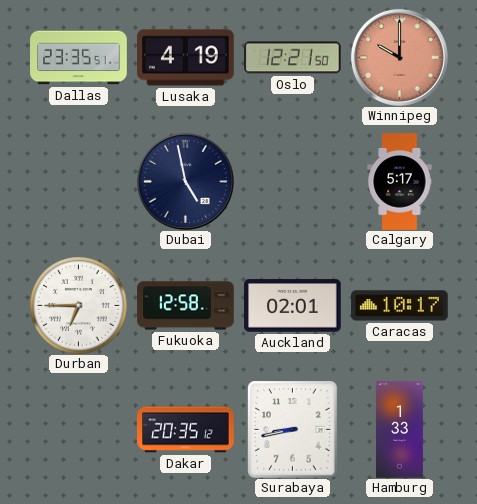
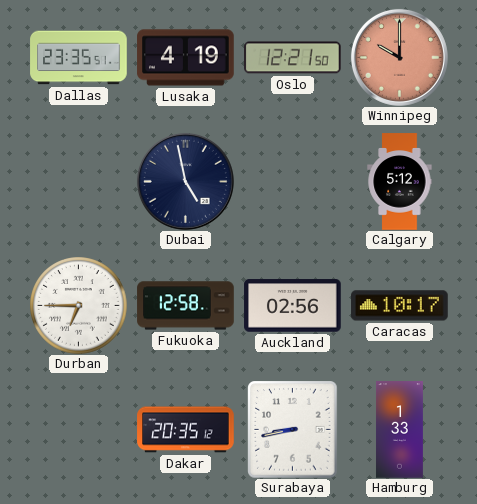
Calgary: 5:17 -> 5:12 (400, 182)
Auckland: 02:01 -> 02:56 (293, 306)
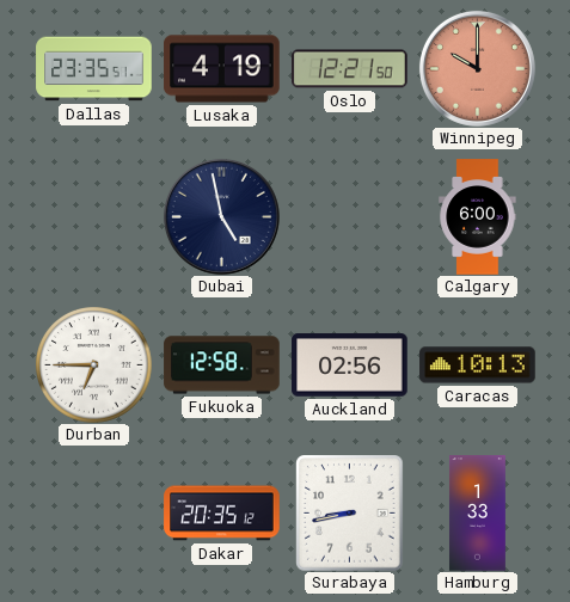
Calgary: 5:12 -> 6:00 (478, 217)
Caracas: 10:17 -> 10:13 (478, 365)
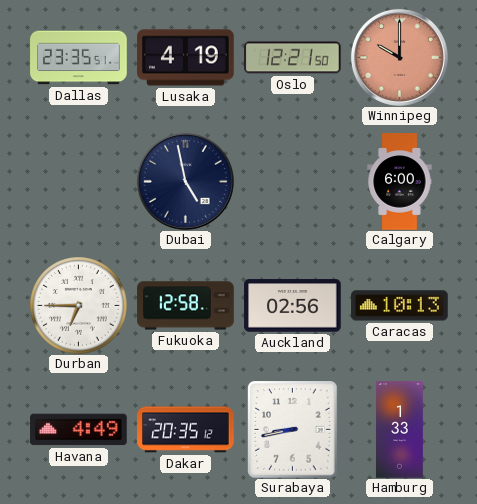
Havana: none -> 4:49 (79, 430)
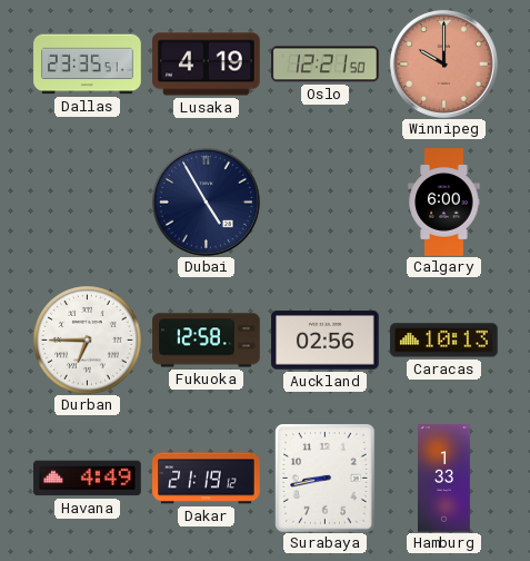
Dubai: 4:58 -> 4:55 (206, 201)
Dakar: 20:35 -> 21:19 (207, 479)
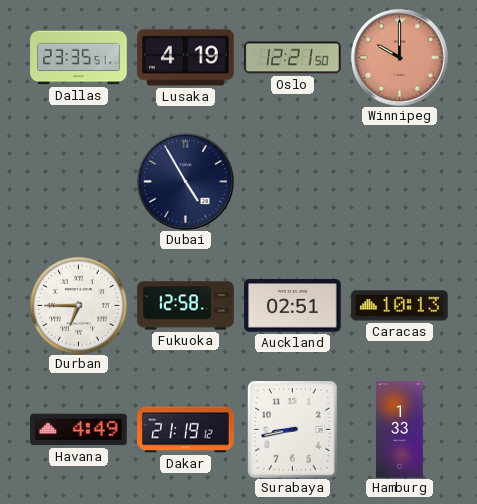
Calgary: 6:00 -> none (444, 203)
Auckland: 02:56 -> 02:51 (293, 306)
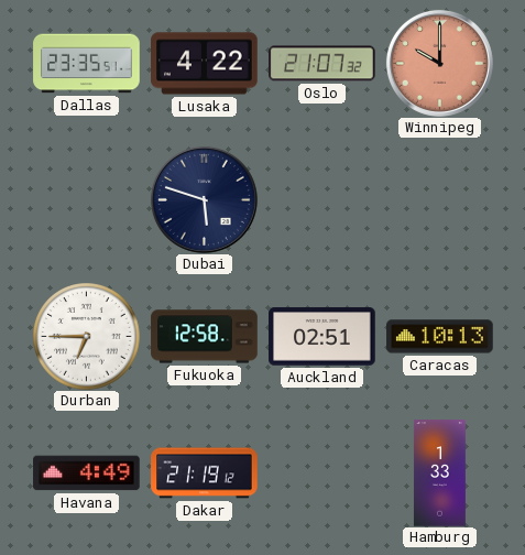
Lusaka: 4:19 -> 4:22 (205, 64)
Oslo: 12:21 -> 21:07 (322, 64)
Dubai: 4:55 -> 5:48 (204, 199)
Surabaya: 8:43 -> none (293, 429)
